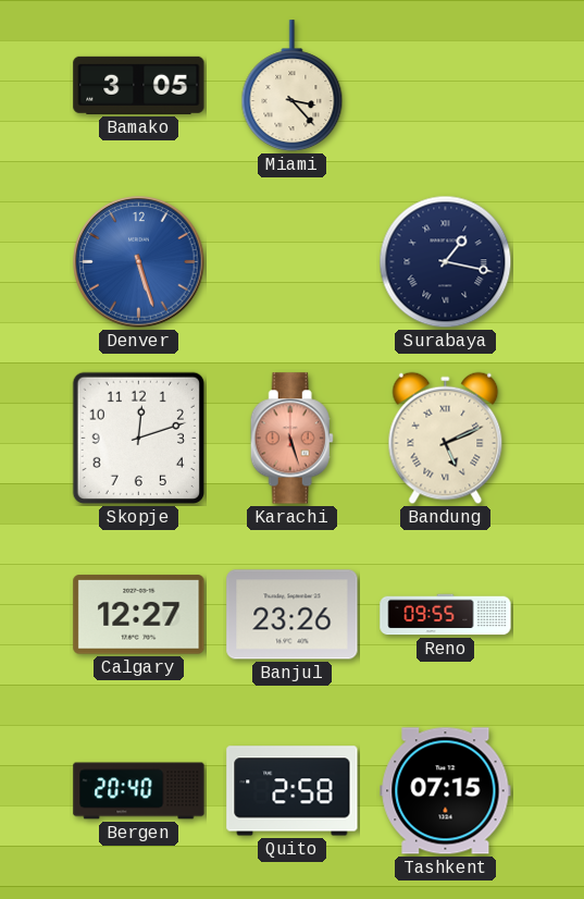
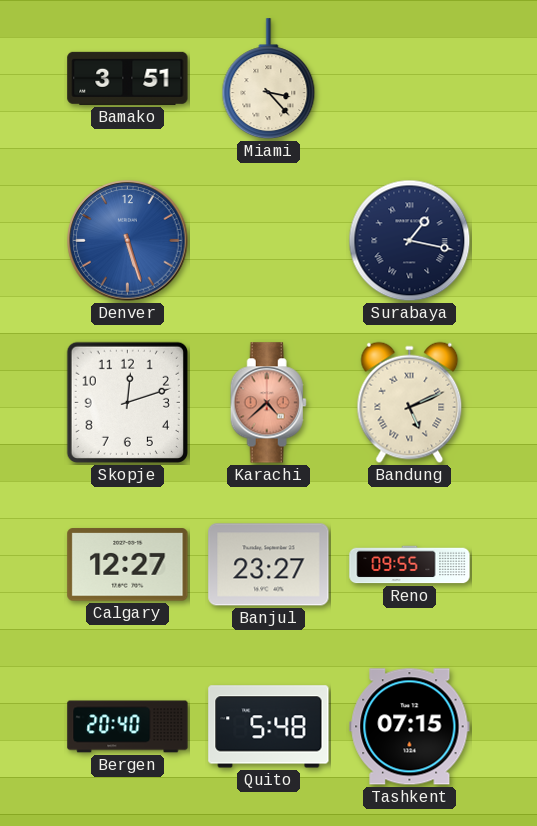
Bamako: 3:05 -> 3:51 (128, 78)
Karachi: 5:27 -> 4:38 (268, 403)
Banjul: 23:26 -> 23:27 (269, 565)
Quito: 2:58 -> 5:48 (269, 727)
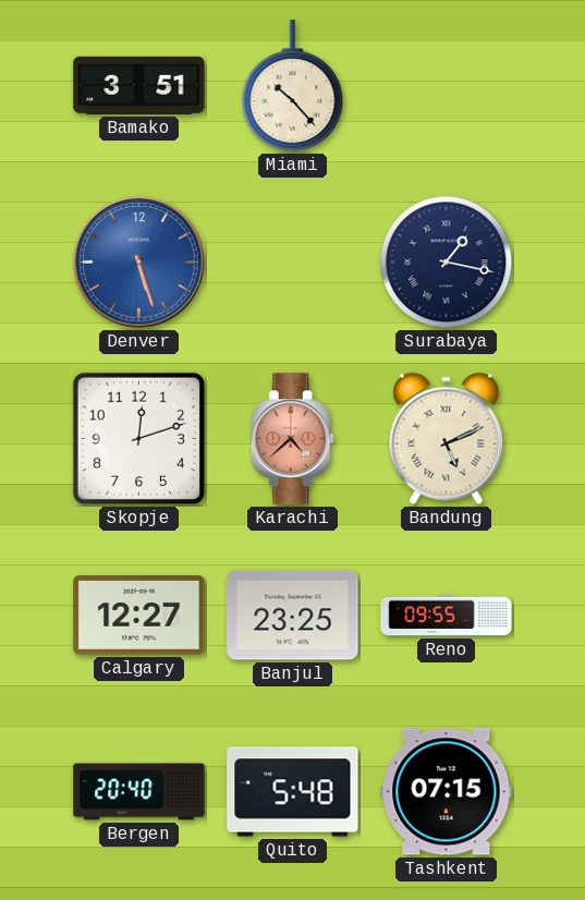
Miami: 3:23 -> 10:23 (293, 86)
Banjul: 23:27 -> 23:25 (293, 616)
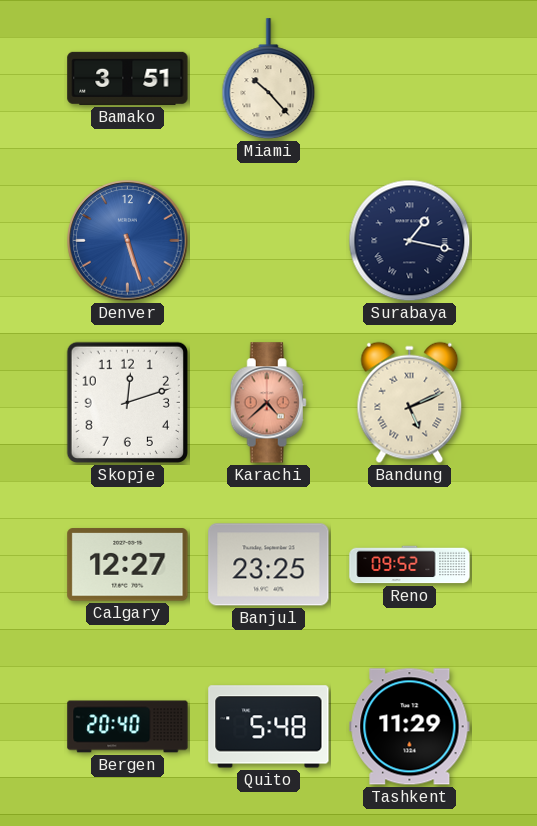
Reno: 09:55 -> 09:52 (410, 565)
Tashkent: 07:15 -> 11:29 (410, 727)
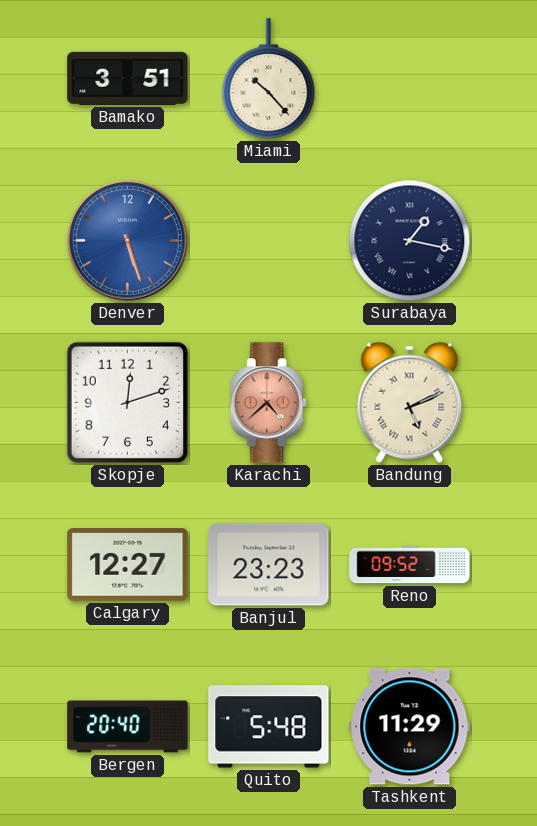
Banjul: 23:25 -> 23:23 (269, 565)
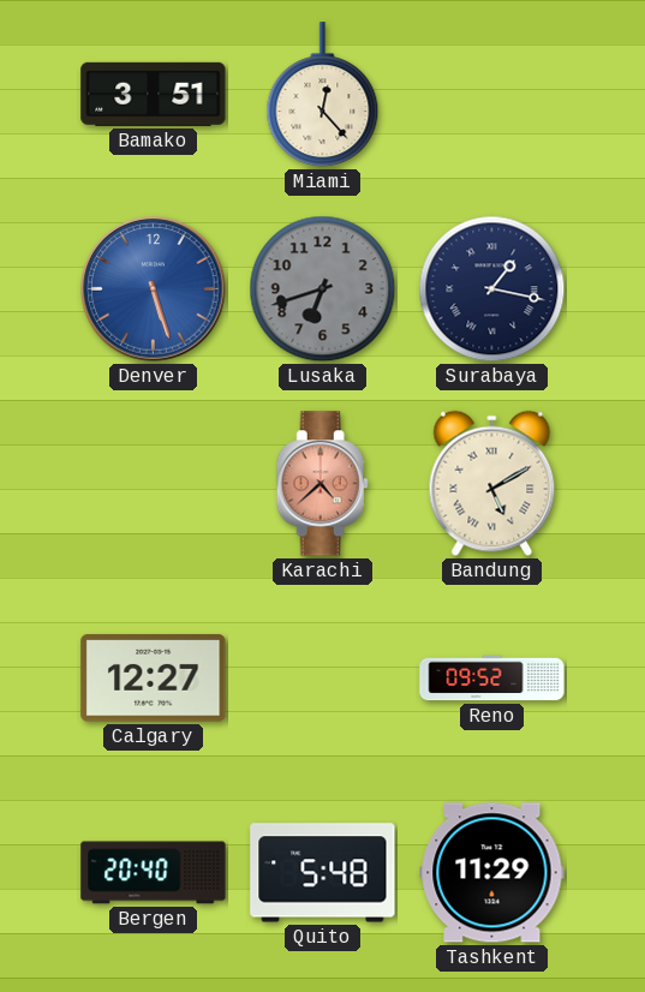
Miami: 10:23 -> 12:23 (323, 95)
Lusaka: none -> 6:42 (323, 289)
Skopje: 12:12 -> none (127, 402)
Bandung: 5:11 -> 5:10 (492, 484)
Banjul: 23:23 -> none (269, 565)
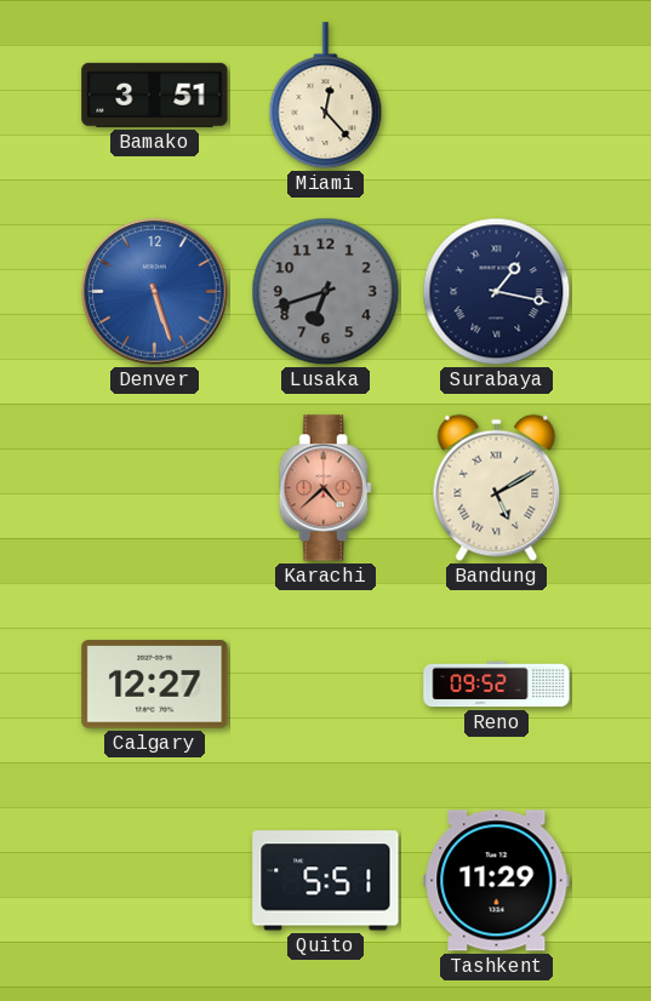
Bergen: 20:40 -> none (154, 873)
Quito: 5:48 -> 5:51 (326, 881)
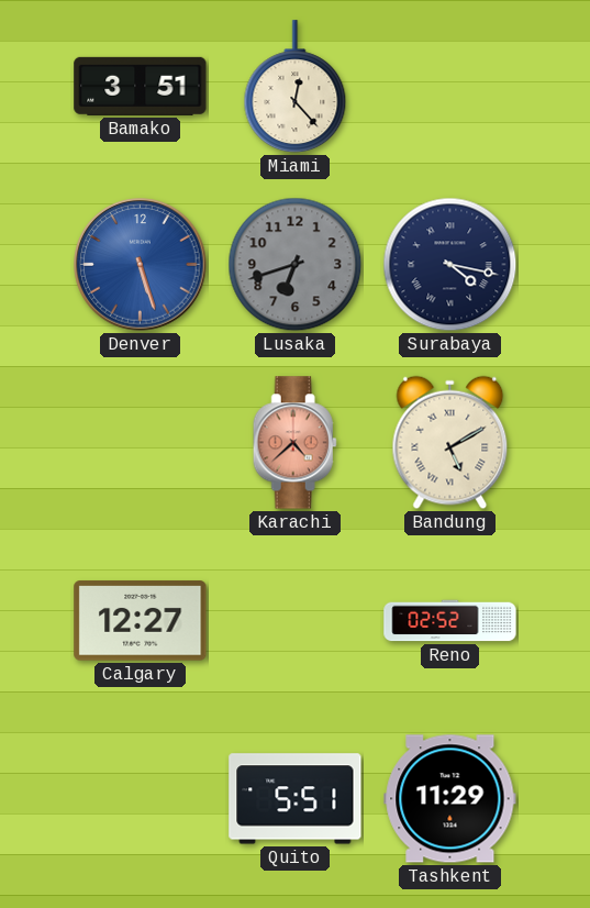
Surabaya: 1:17 -> 4:17 (450, 265)
Reno: 09:52 -> 02:52 (450, 621)
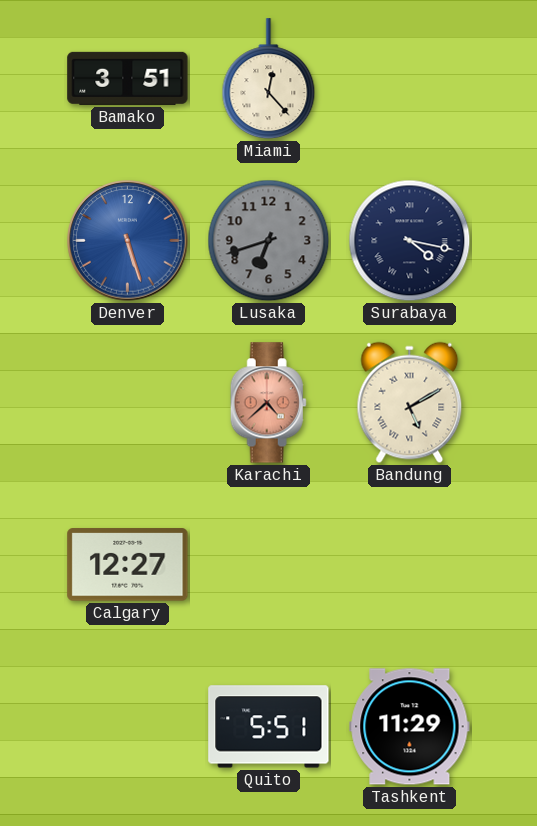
Reno: 02:52 -> none (450, 621)
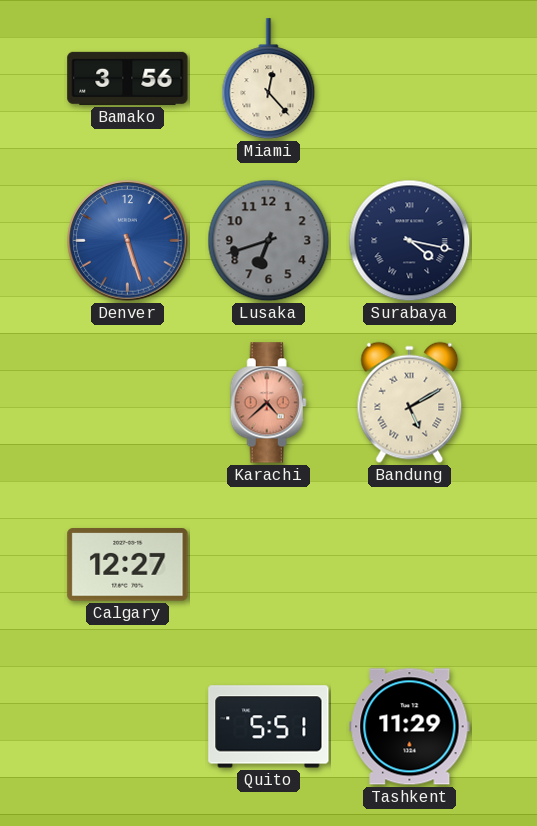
Bamako: 3:51 -> 3:56 (128, 78)
